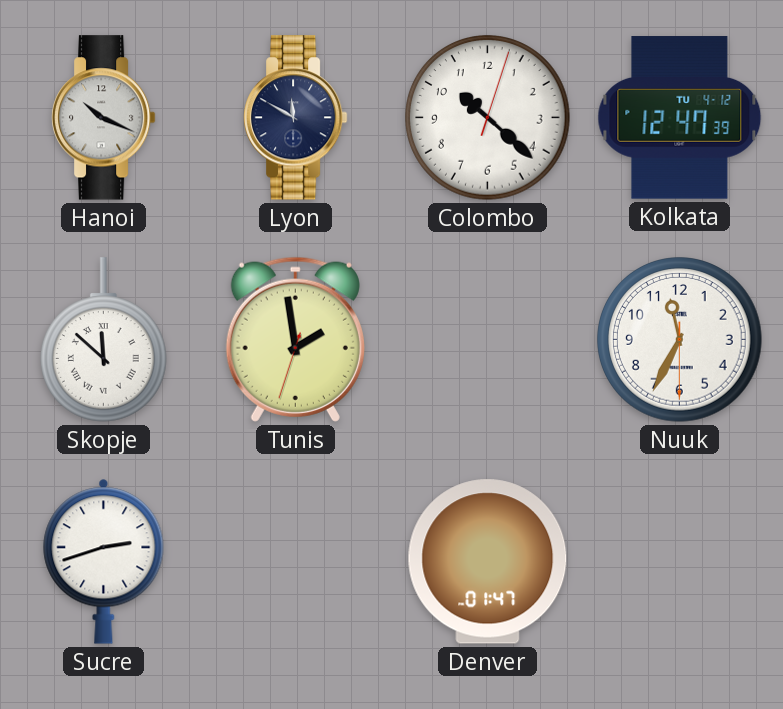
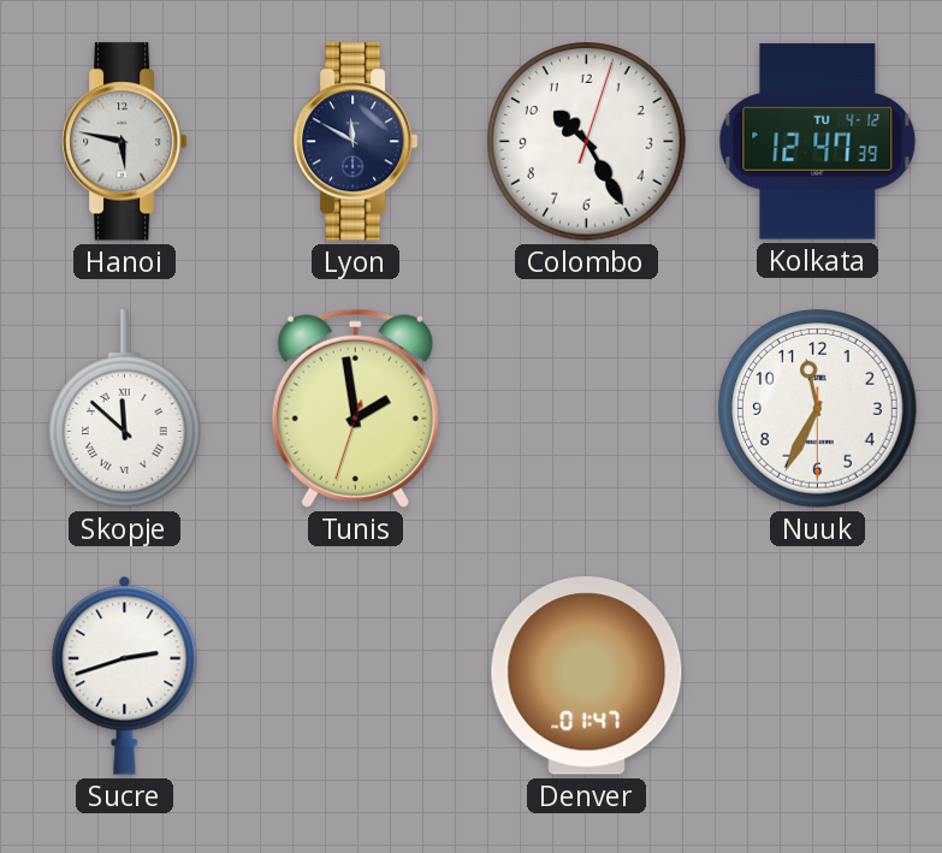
Hanoi: 10:19 -> 5:47 (124, 142)
Colombo: 10:22 -> 10:25 (587, 142)
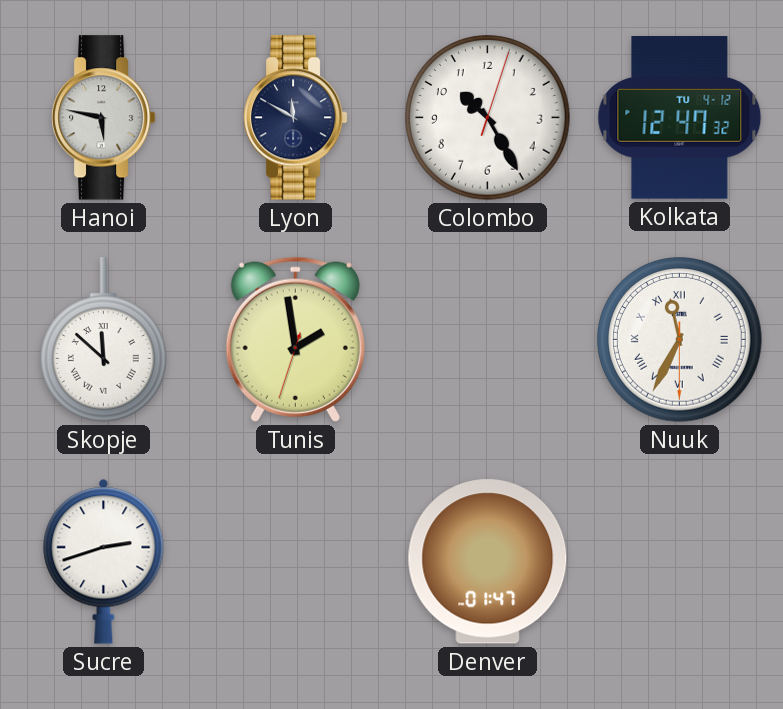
Kolkata: 12:47:39 -> 12:47:32 (680, 118)
Nuuk numerals: Arabic -> Roman (680, 340)
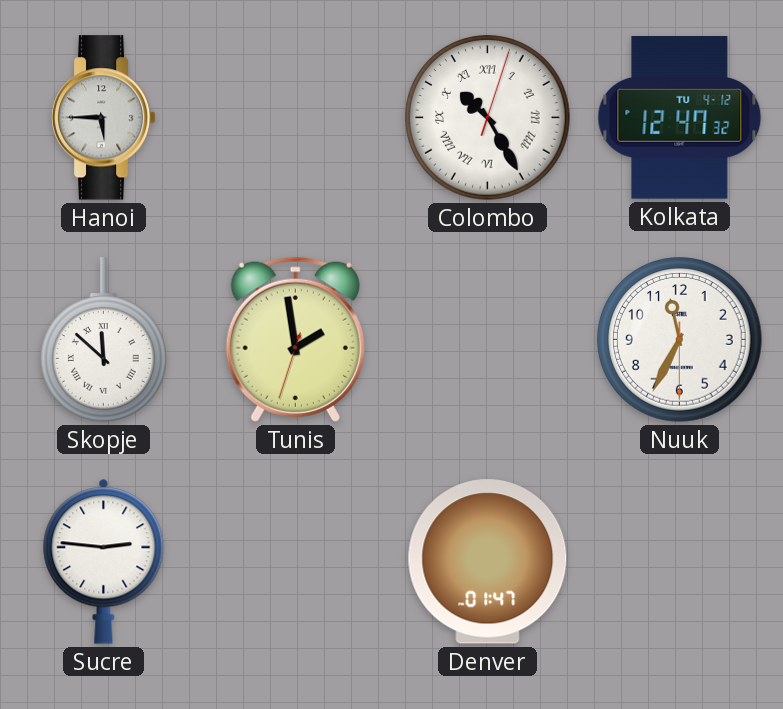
Hanoi: 5:47 -> 5:45 (103, 118)
Lyon: 11:50 -> none (295, 118)
Colombo numerals: Arabic -> Roman (488, 118)
Nuuk numerals: Roman -> Arabic (680, 340)
Sucre: 2:42 -> 2:46 (104, 561)
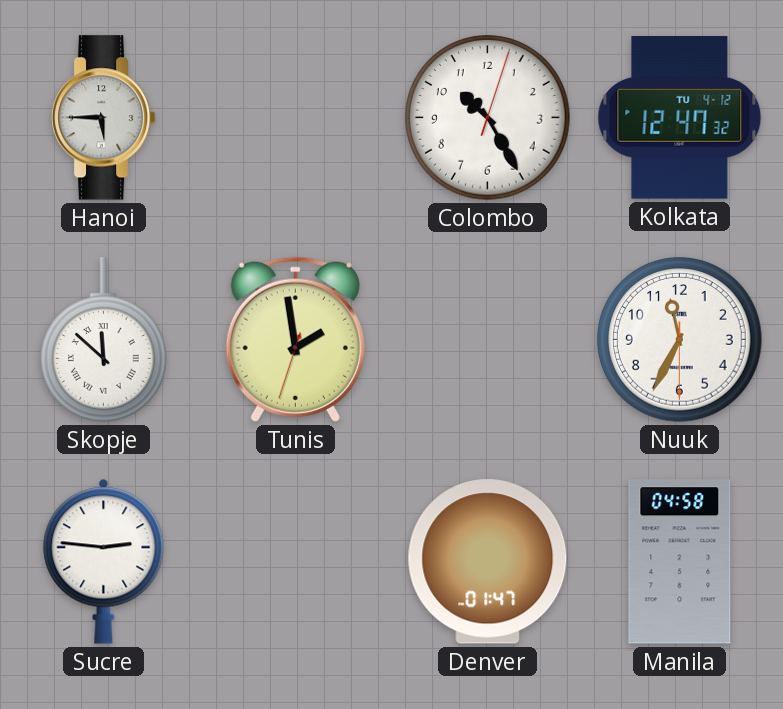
Colombo numerals: Roman -> Arabic (488, 118)
Manila: none -> 04:58 (680, 562)
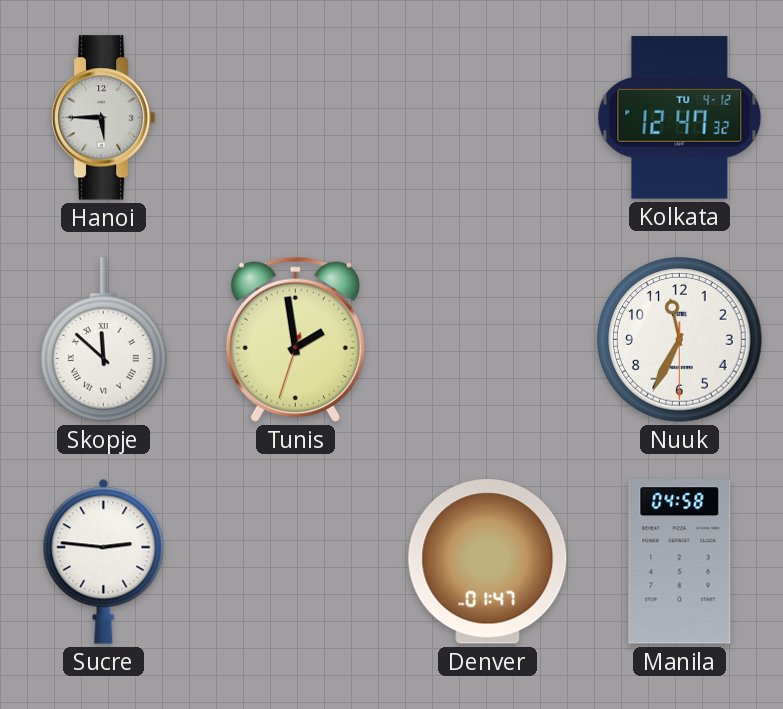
Colombo: 10:25 -> none (488, 118)
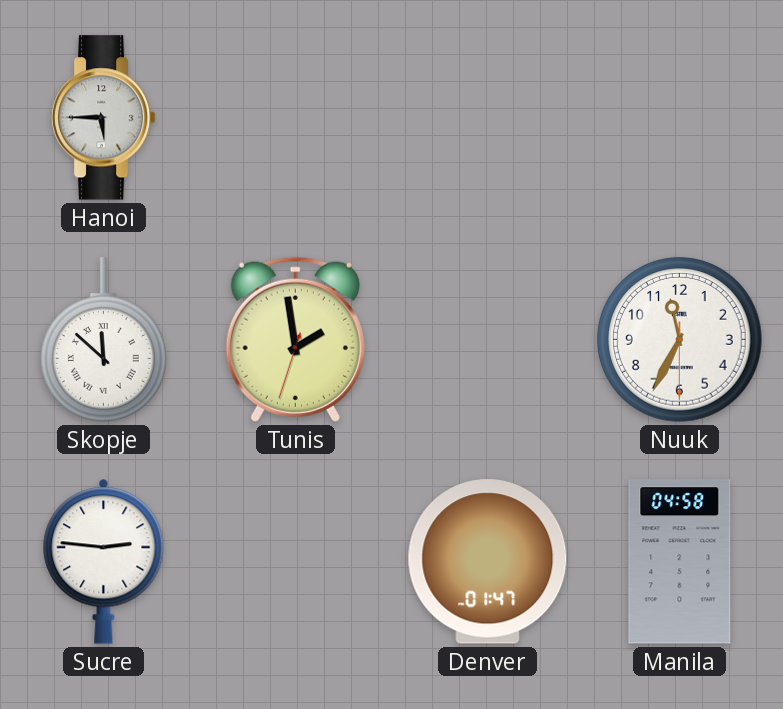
Kolkata: 12:47 -> none (680, 118)
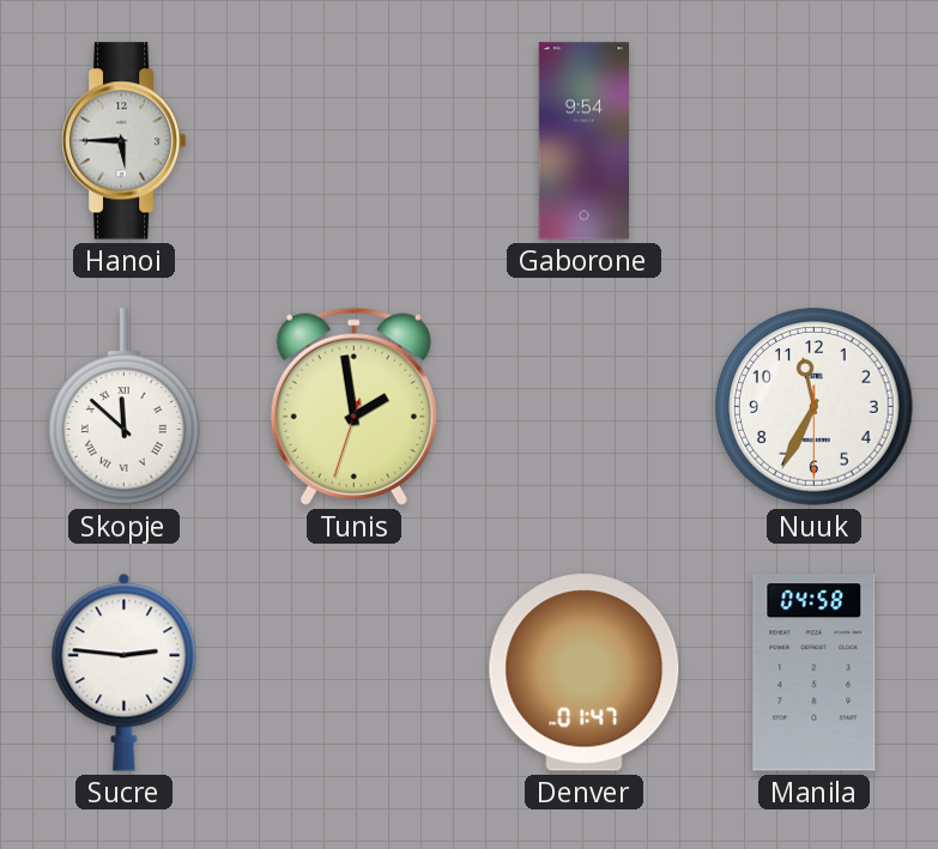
Gaborone: none -> 9:54 (585, 141)
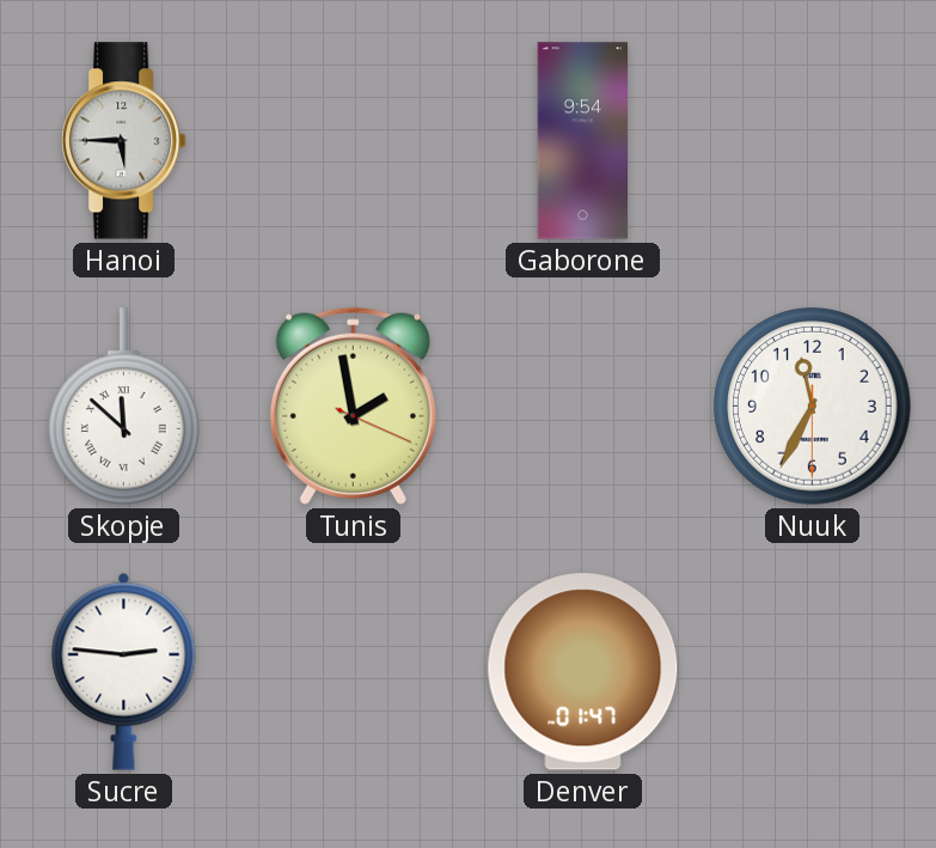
Tunis: 1:58:33 -> 1:58:19 (353, 405)
Manila: 04:58 -> none (815, 673)
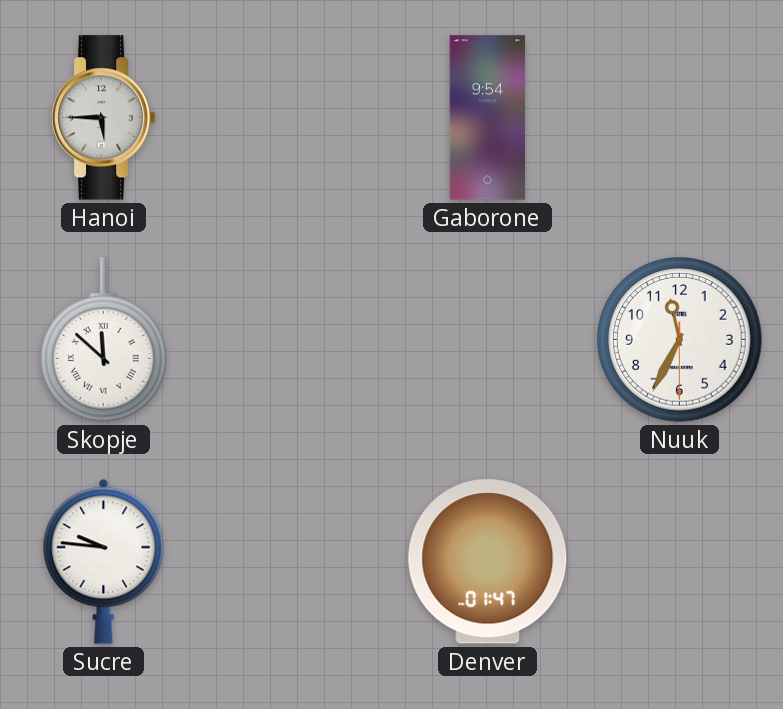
Tunis: 1:58 -> none (353, 405)
Sucre: 2:46 -> 9:46 (104, 561)
